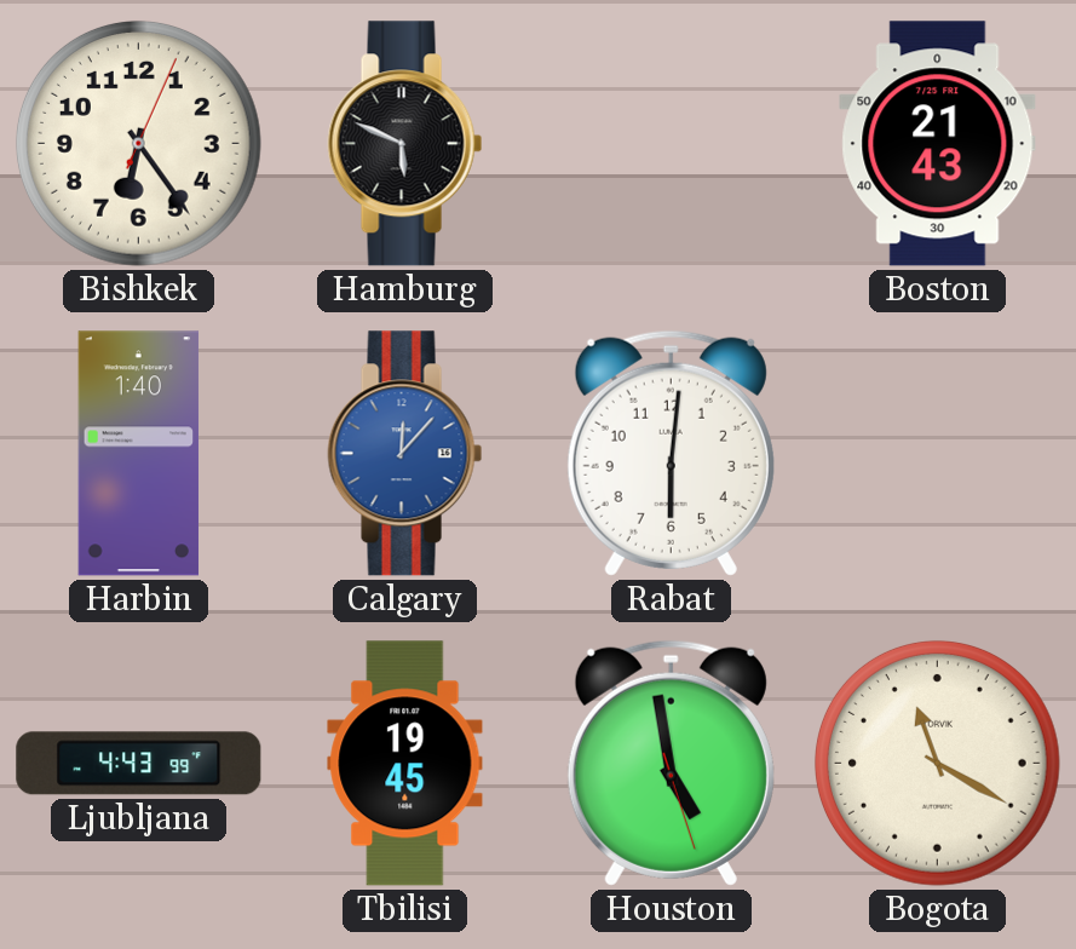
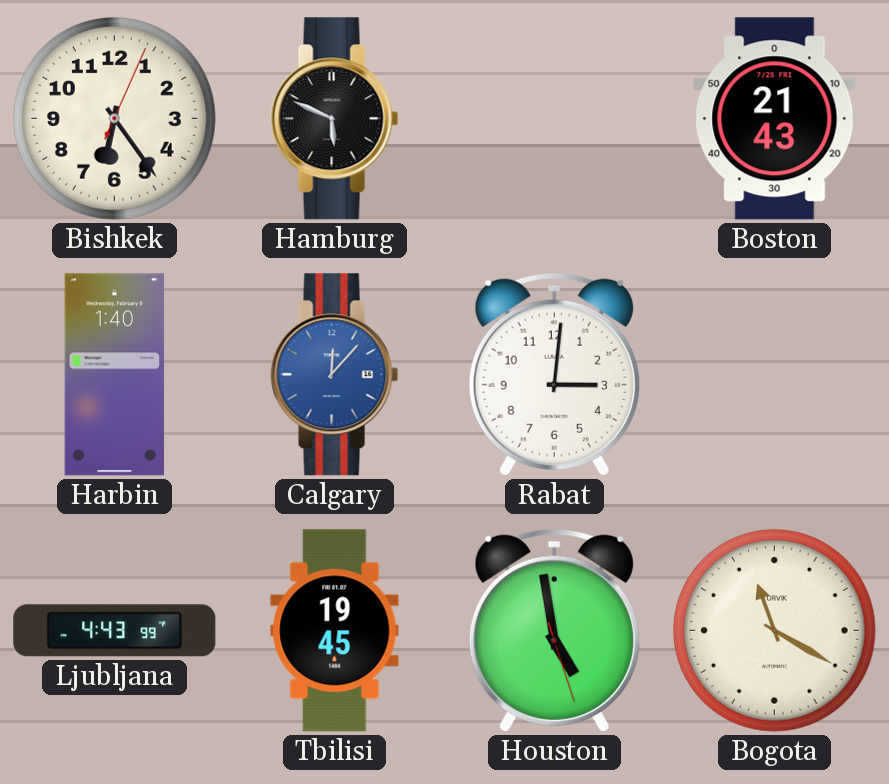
Rabat: 6:01 -> 3:01 (554, 374)
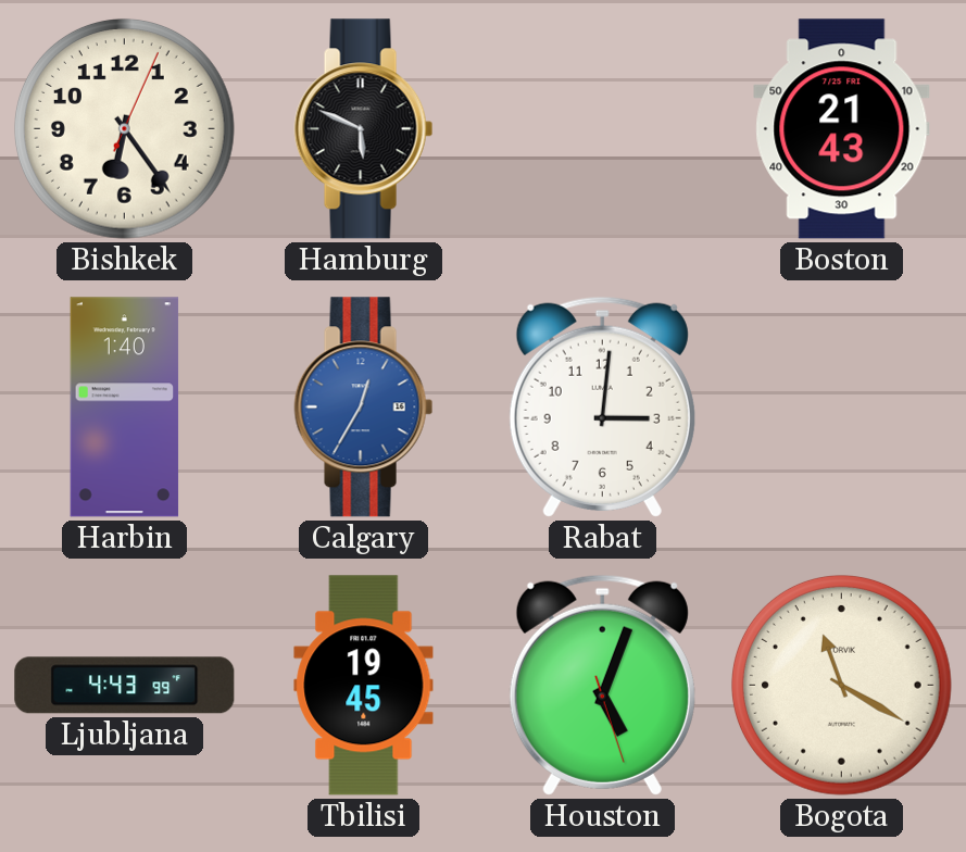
Calgary: 12:07 -> 12:35 (364, 408)
Houston: 4:58 -> 5:03 (602, 685)
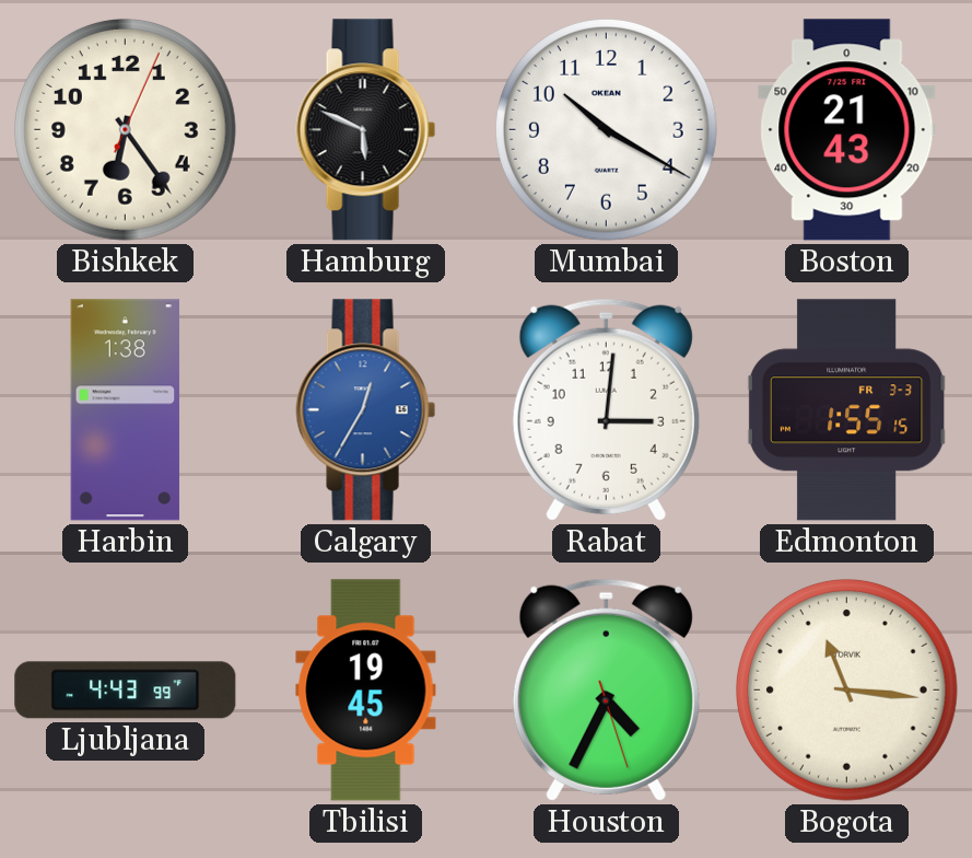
Mumbai: none -> 10:20 (606, 129)
Harbin: 1:40 -> 1:38 (126, 410)
Edmonton: none -> 1:55 (846, 410)
Houston: 5:03 -> 4:34 (606, 689)
Bogota: 11:20 -> 11:16 (846, 689)
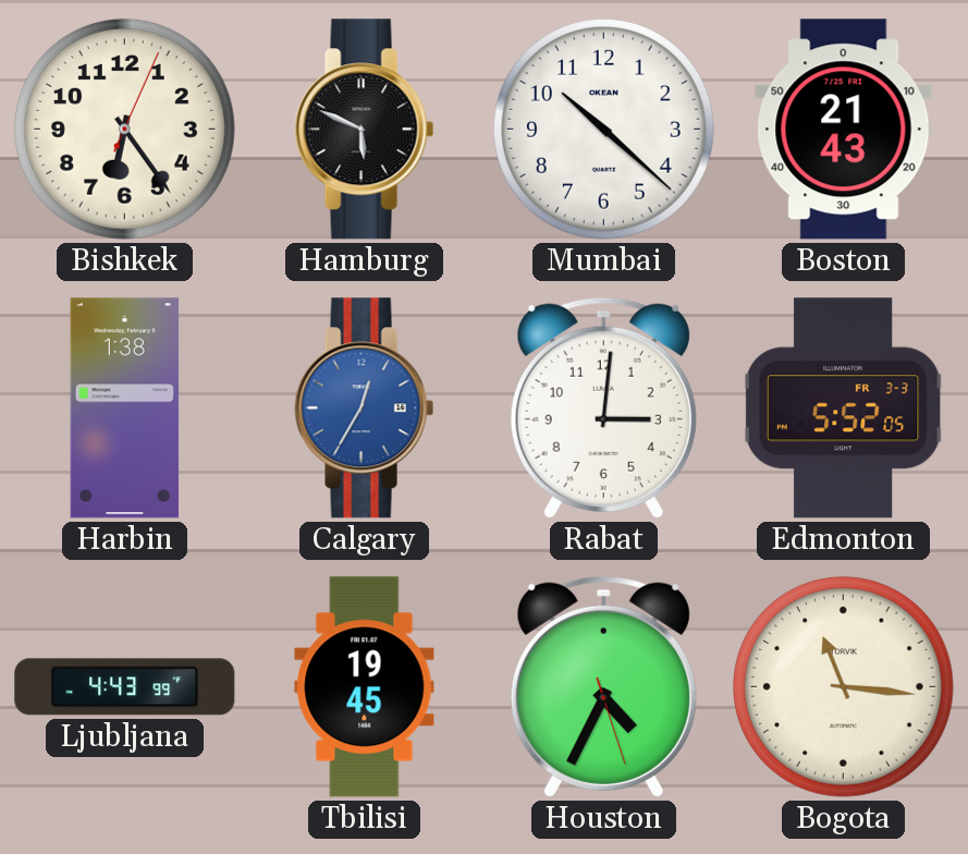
Mumbai: 10:20 -> 10:22 (603, 129)
Edmonton: 1:55 -> 5:52 (843, 408)
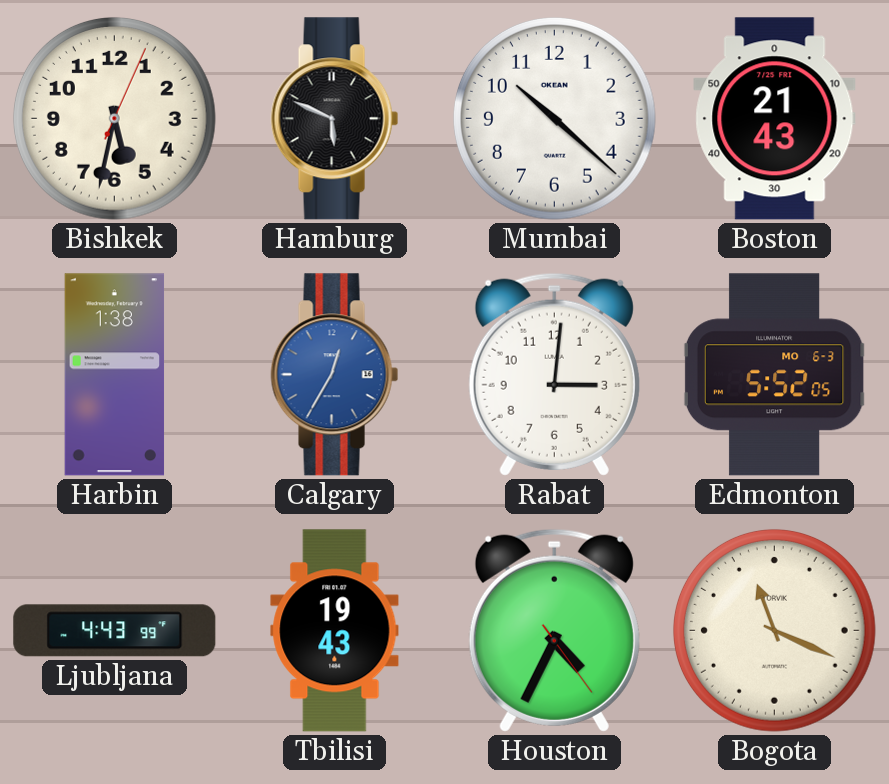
Bishkek: 6:24 -> 5:32 (114, 118)
Edmonton date: FR 3-3 -> MO 6-3 (774, 375)
Tbilisi: 19:45 -> 19:43 (335, 631)
Houston: 4:34:27 -> 4:34:24 (554, 630)
Bogota: 11:16 -> 11:19 (774, 630)
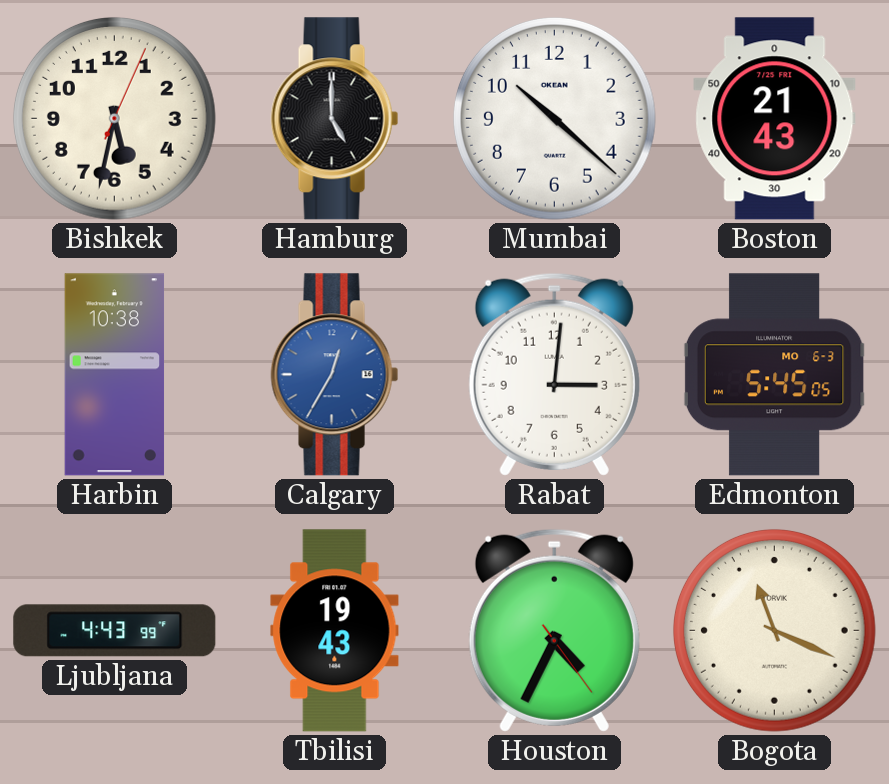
Hamburg: 5:49 -> 5:00 (335, 119)
Harbin: 1:38 -> 10:38 (115, 375)
Edmonton: 5:52 -> 5:45 (774, 375)
